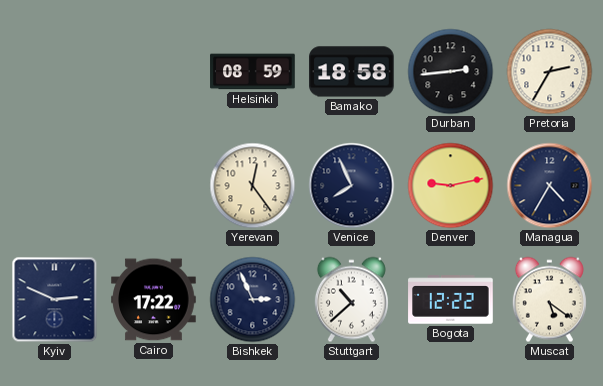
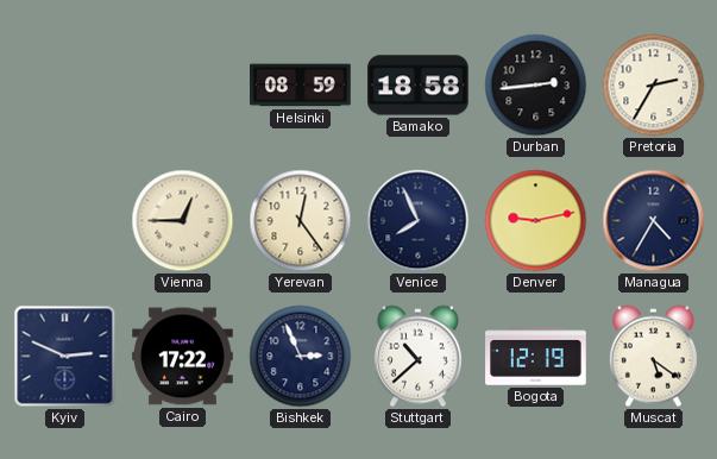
Vienna: none -> 12:45 (183, 221)
Bogota: 12:22 -> 12:19 (536, 357)
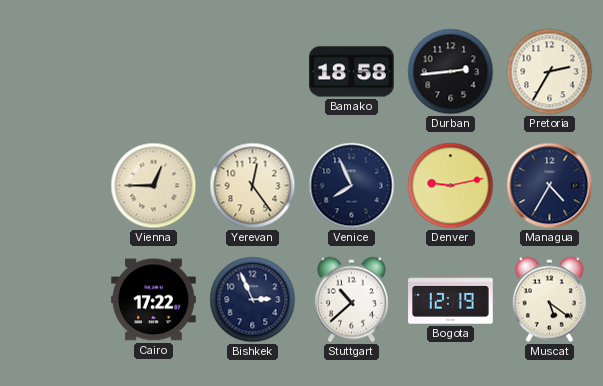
Helsinki: 08:59 -> none (301, 86)
Kyiv: 2:49 -> none (65, 357)
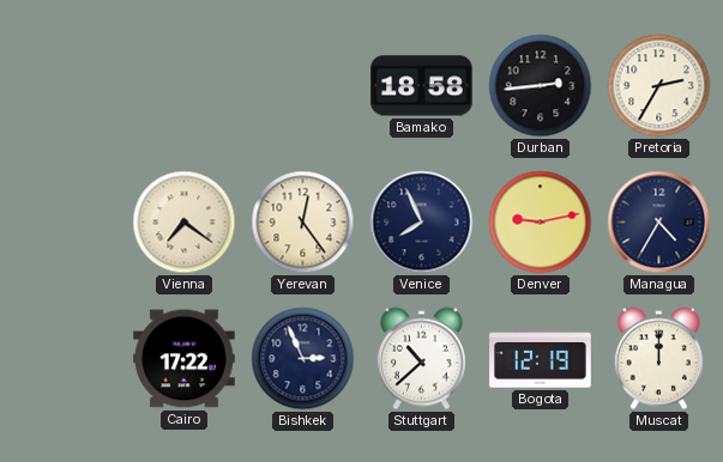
Vienna: 12:45 -> 7:21 (185, 223)
Muscat: 5:21 -> 12:00 (658, 359)
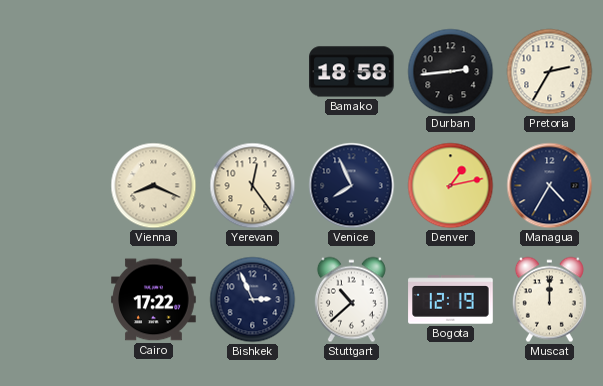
Vienna: 7:21 -> 8:19 (154, 186)
Denver: 9:13 -> 1:13 (451, 186)
